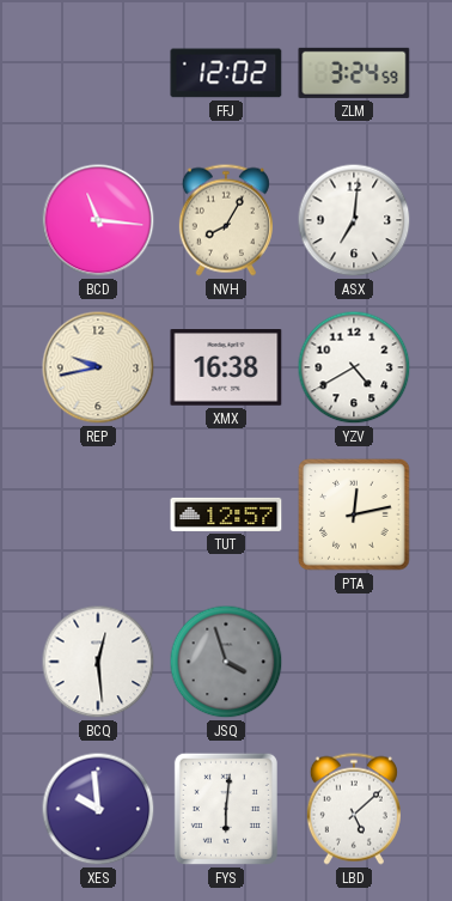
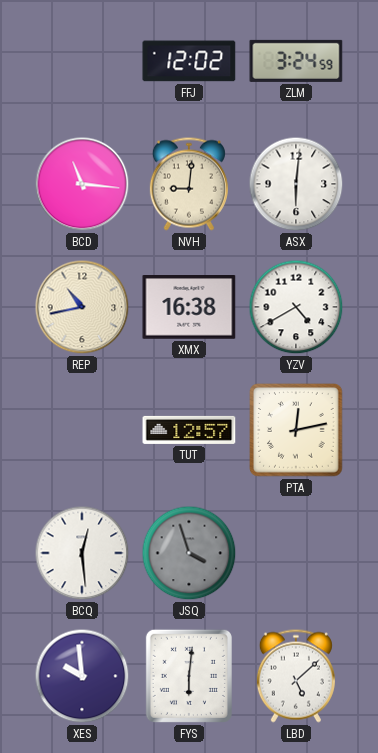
NVH: 8:05 -> 9:01 (189, 184)
ASX: 7:01 -> 6:01 (296, 184)
REP: 9:43 -> 10:43 (82, 307)
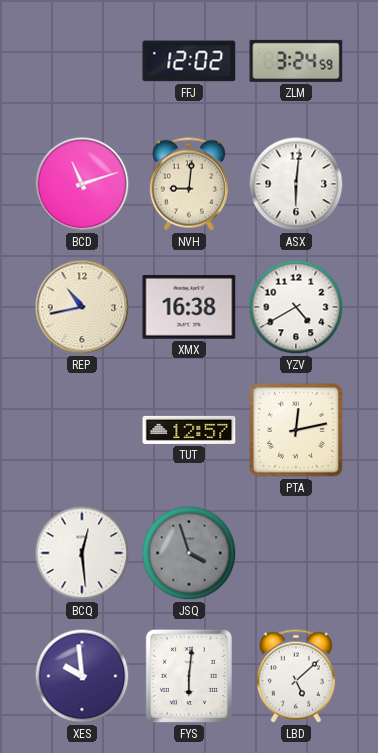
BCD: 11:16 -> 11:12 (82, 184)
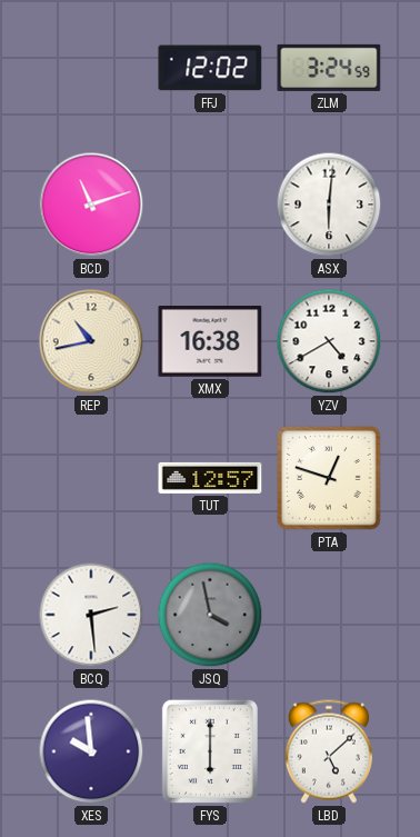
NVH: 9:01 -> none (189, 184)
PTA: 12:13 -> 12:48 (330, 479)
BCQ: 12:29 -> 2:29 (91, 615)
JSQ: 3:57 -> 3:58 (210, 615)
FYS: 6:01 -> 6:00 (210, 751)
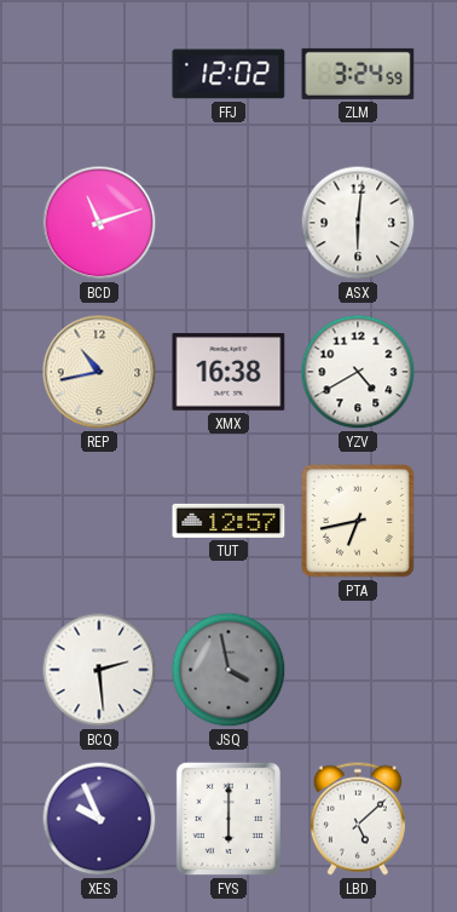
PTA: 12:48 -> 6:43 (359, 522)
XES: 9:59 -> 9:56 (99, 819)
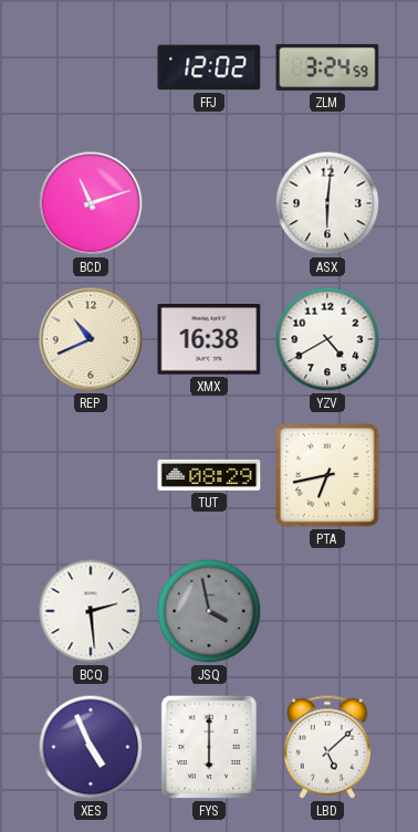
REP: 10:43 -> 10:41 (91, 339)
TUT: 12:57 -> 08:29 (209, 475)
XES: 9:56 -> 4:56 (91, 747)
